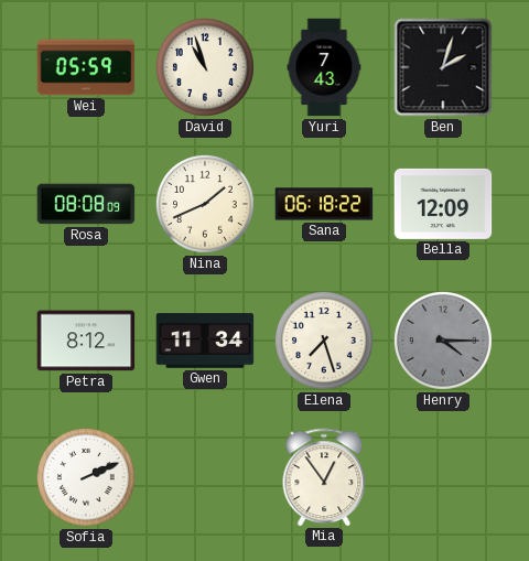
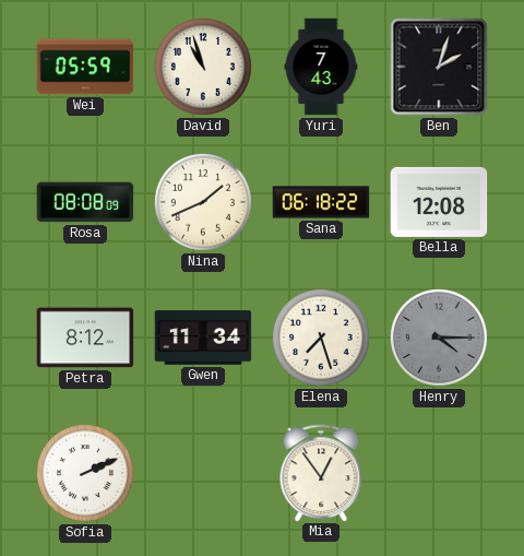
Bella: 12:09 -> 12:08 (439, 202)
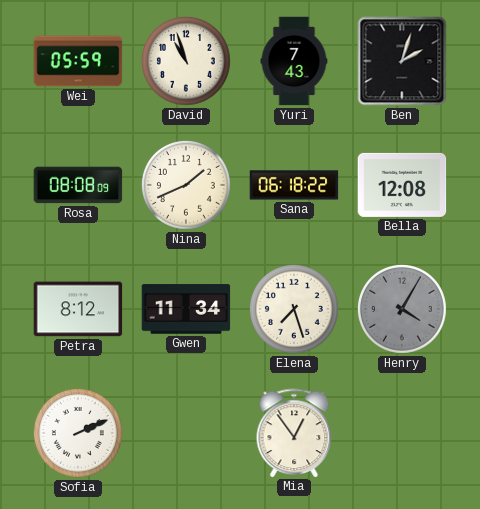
Henry: 4:15 -> 4:05 (402, 309)
